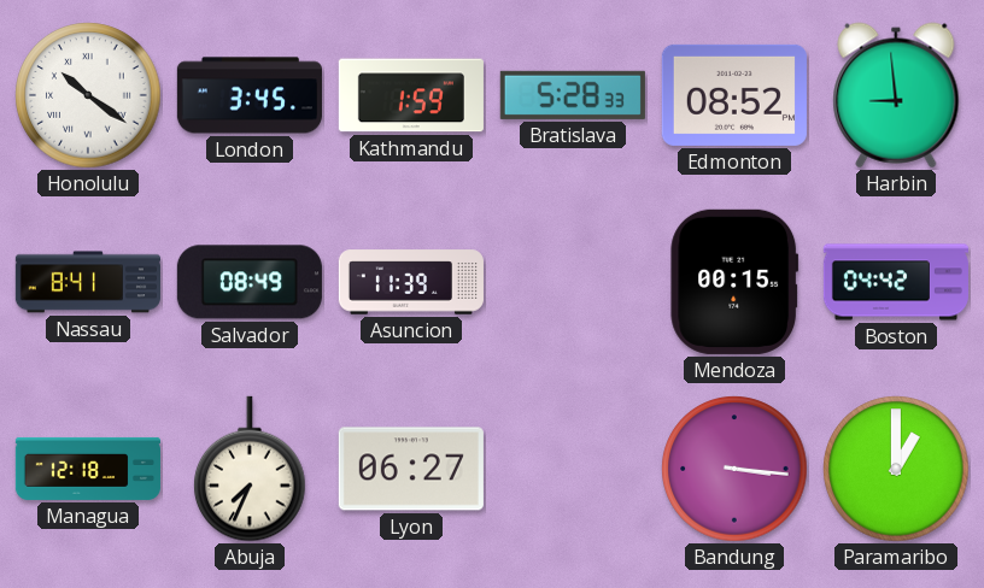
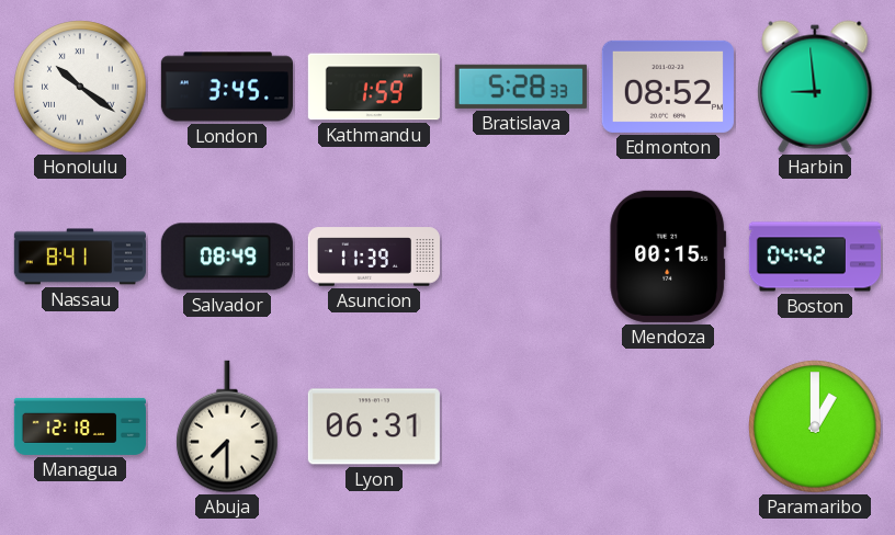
Abuja: 7:34 -> 7:30 (227, 426)
Lyon: 06:27 -> 06:31 (374, 426)
Bandung: 3:16 -> none (734, 469)
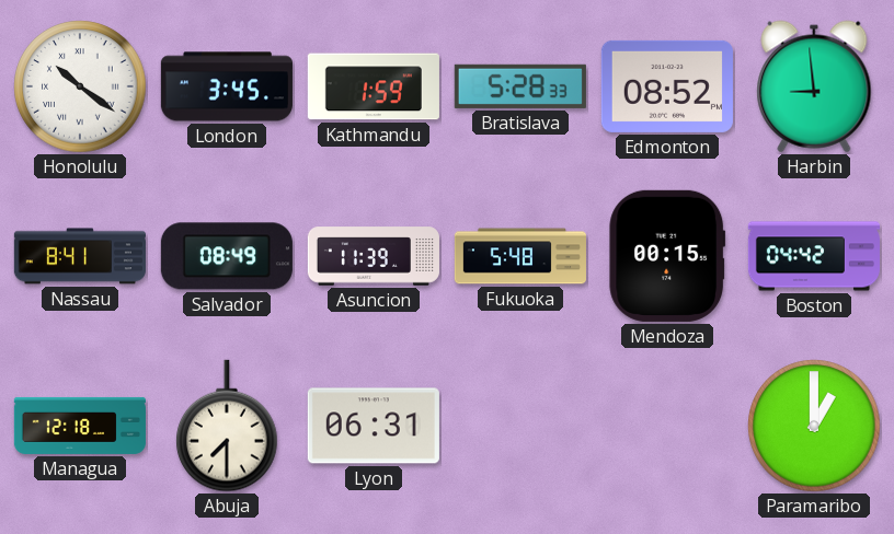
Fukuoka: none -> 5:48 (520, 256)
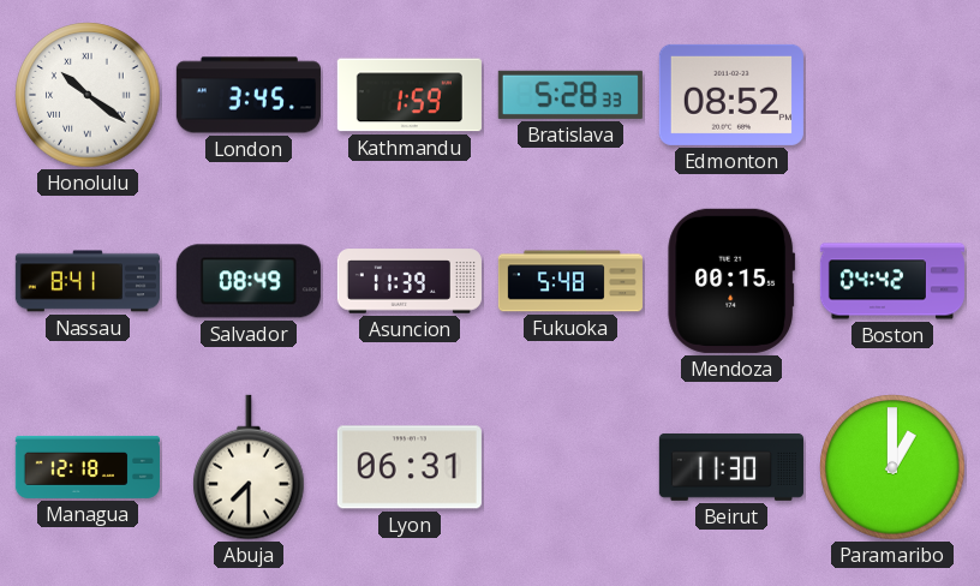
Harbin: 8:59 -> none (814, 86)
Beirut: none -> 11:30 (731, 467)
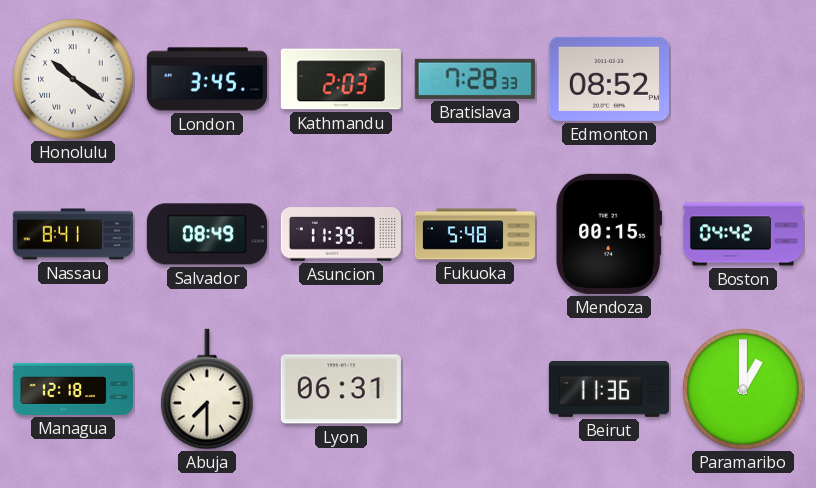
Kathmandu: 1:59 -> 2:03 (341, 79)
Bratislava: 5:28 -> 7:28 (475, 79)
Beirut: 11:30 -> 11:36 (609, 389)
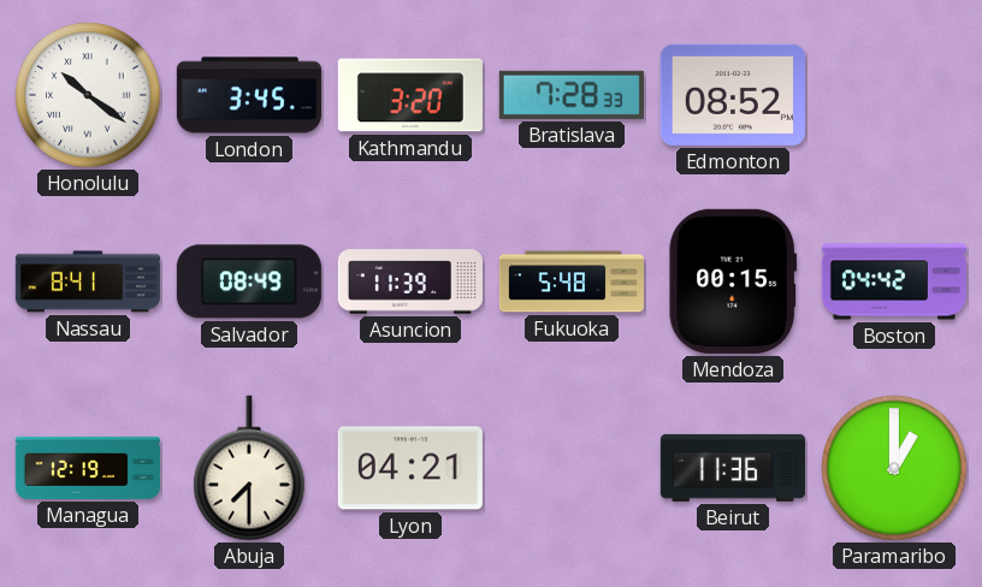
Kathmandu: 2:03 -> 3:20 (410, 95)
Managua: 12:18 -> 12:19 (88, 468)
Lyon: 06:31 -> 04:21 (410, 468)
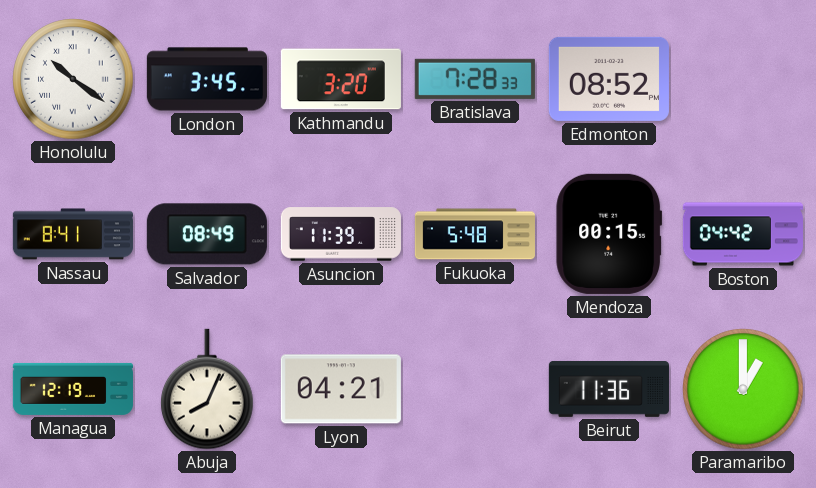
Abuja: 7:30 -> 8:04 (207, 389)
